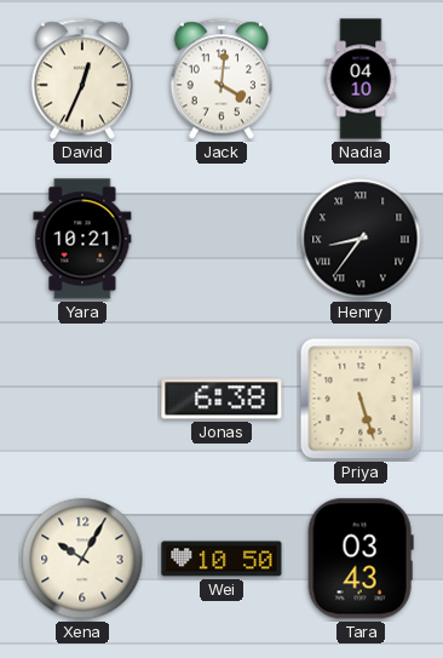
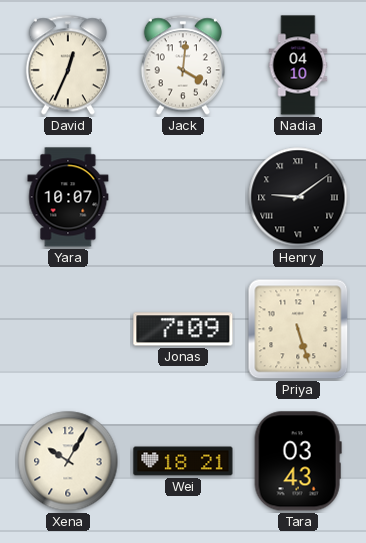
Yara: 10:21 -> 10:07 (68, 197)
Henry: 8:36 -> 9:09 (298, 197)
Jonas: 6:38 -> 7:09 (183, 329)
Wei: 10:50 -> 18:21 (183, 461)
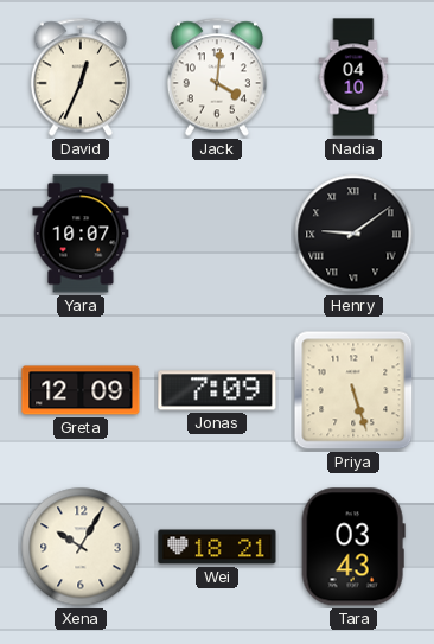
Greta: none -> 12:09 (81, 390)
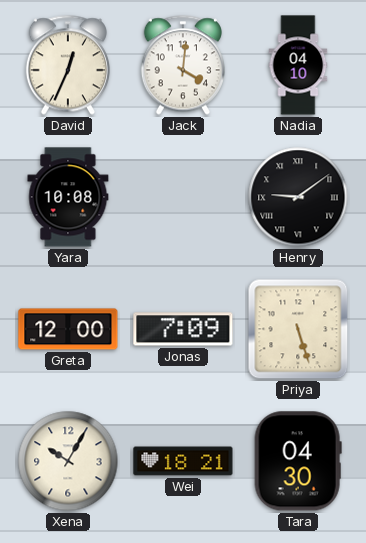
Yara: 10:07 -> 10:08 (68, 197)
Greta: 12:09 -> 12:00 (68, 329)
Tara: 03:43 -> 04:30 (298, 461)
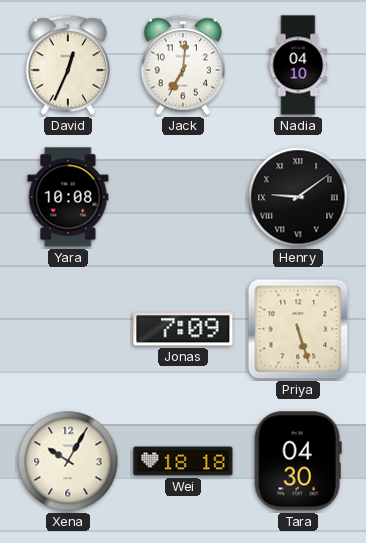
Jack: 4:01 -> 7:01 (183, 65)
Greta: 12:00 -> none (68, 329)
Wei: 18:21 -> 18:18 (183, 461)
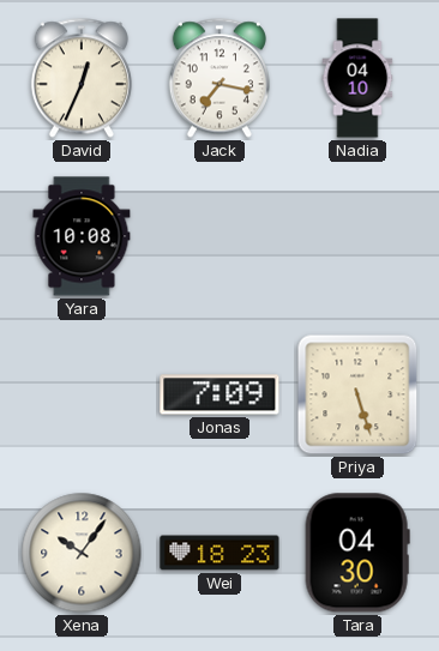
Jack: 7:01 -> 7:17 (220, 78)
Henry: 9:09 -> none (298, 197)
Xena: 10:05 -> 10:06 (82, 553)
Wei: 18:18 -> 18:23 (220, 553)
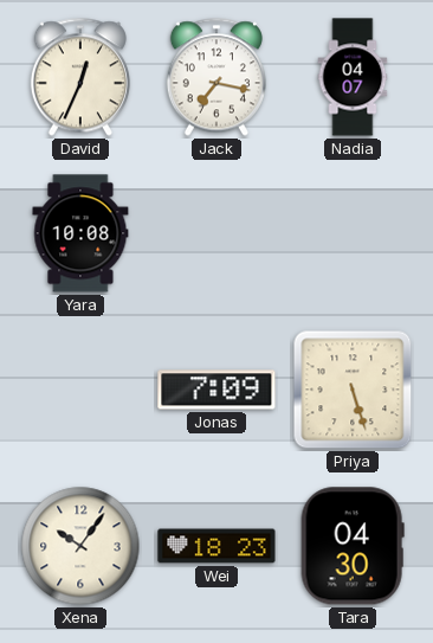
Nadia: 04:10 -> 04:07 (353, 77)
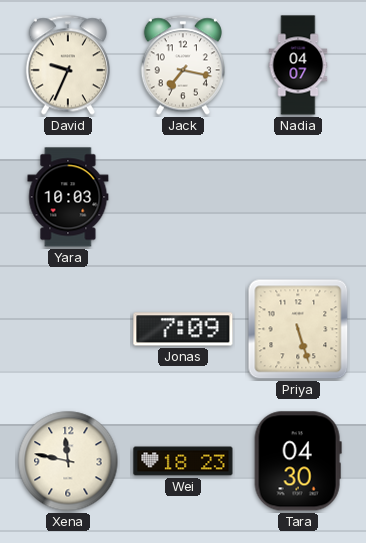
David: 12:34 -> 9:34 (68, 65)
Yara: 10:08 -> 10:03 (68, 197)
Xena: 10:06 -> 11:47 (68, 461)
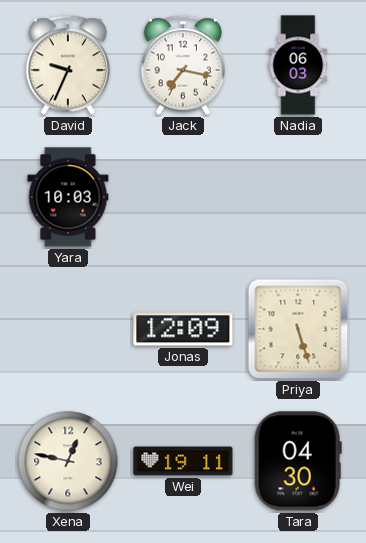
Nadia: 04:07 -> 06:03 (298, 65)
Jonas: 7:09 -> 12:09 (183, 329)
Xena: 11:47 -> 12:47 (68, 461)
Wei: 18:23 -> 19:11 (183, 461)
